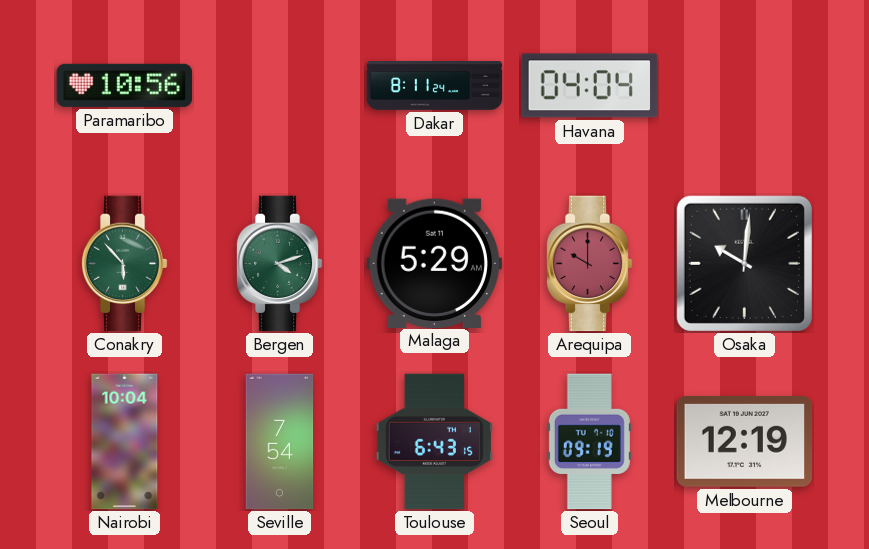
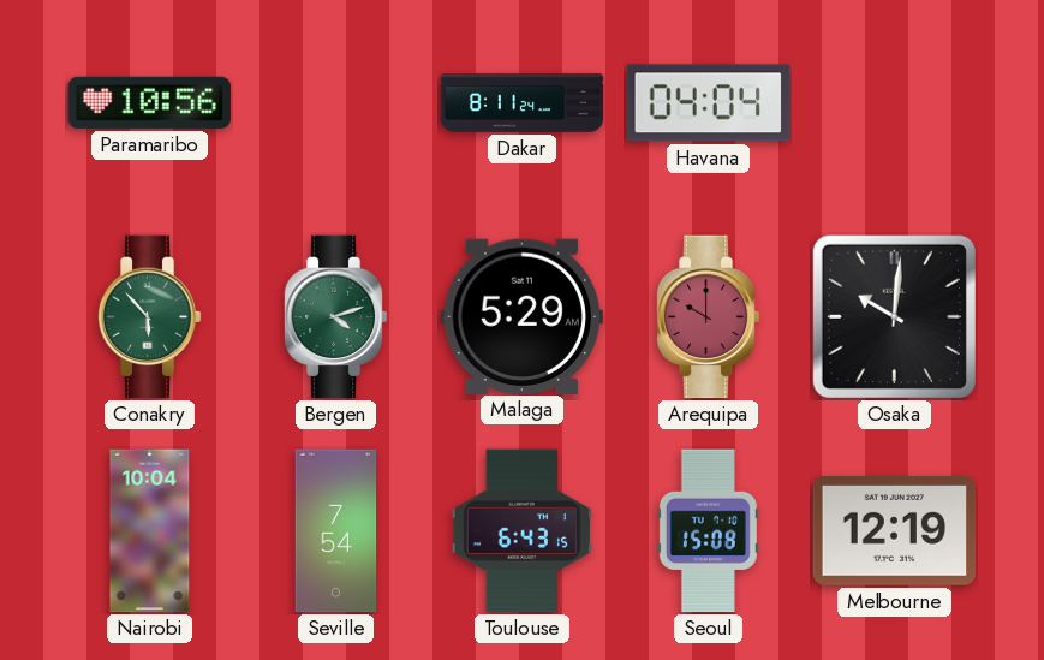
Seoul: 09:19 -> 15:08 (708, 531)
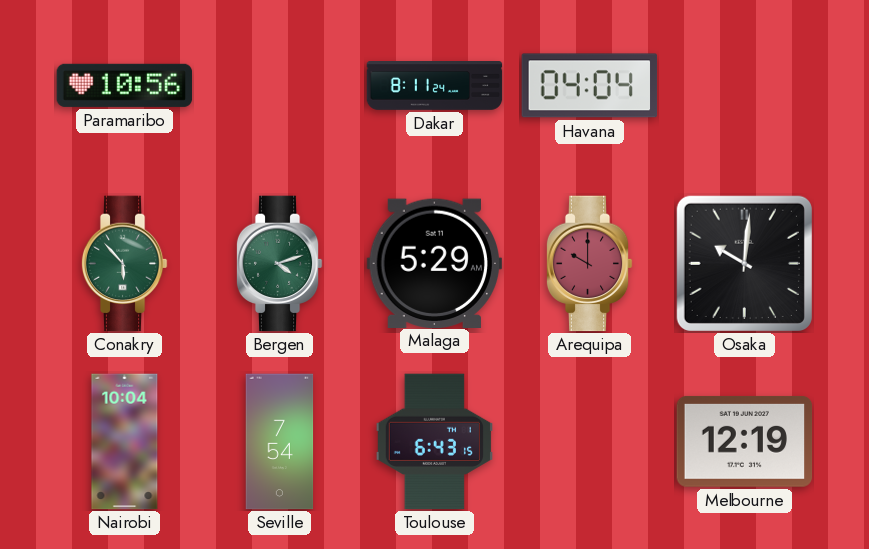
Seoul: 15:08 -> none (708, 531)
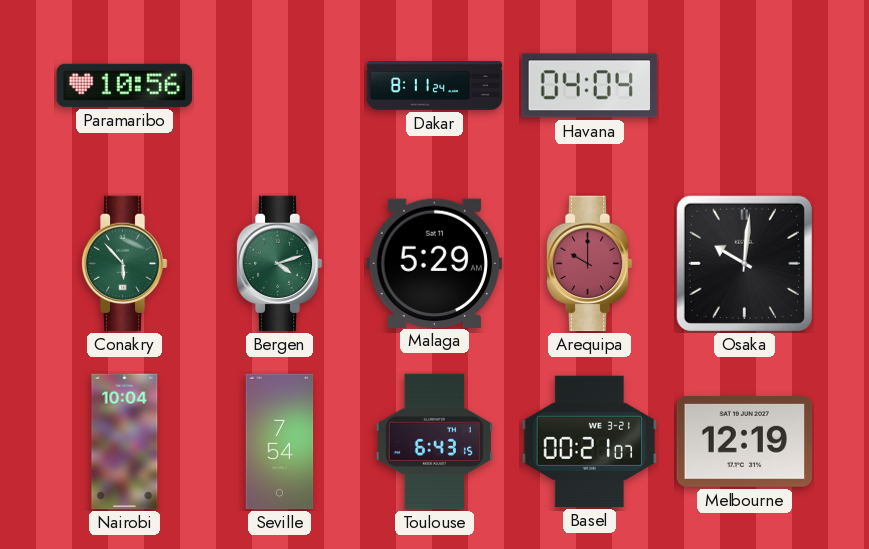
Basel: none -> 00:21 (590, 441)
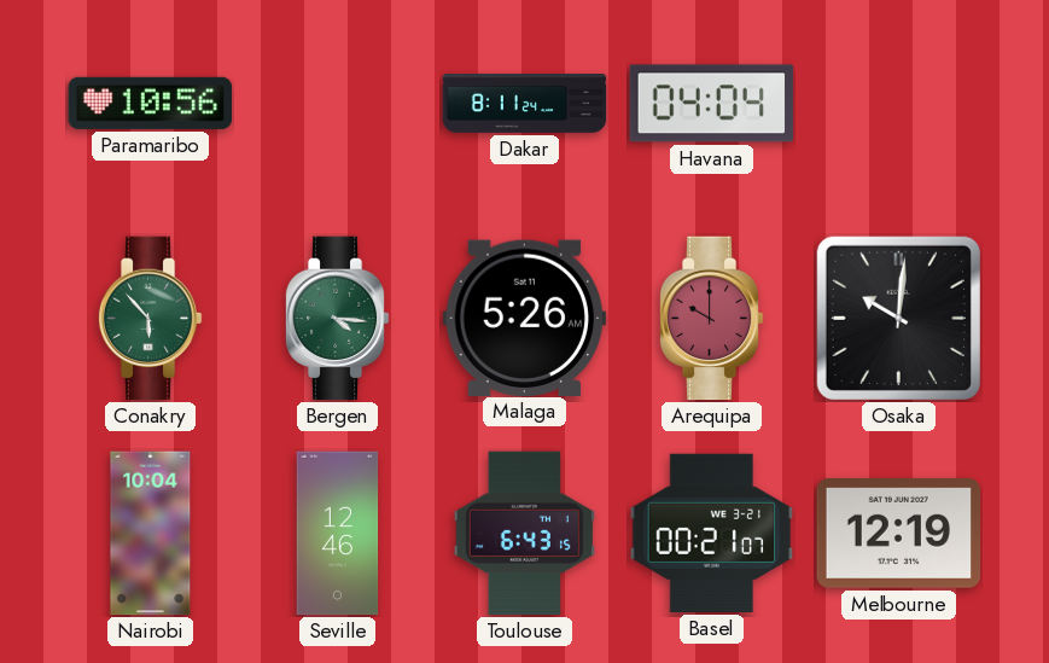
Bergen: 4:12 -> 4:16 (337, 319)
Malaga: 5:29 -> 5:26 (524, 318)
Seville: 7:54 -> 12:46 (338, 534)
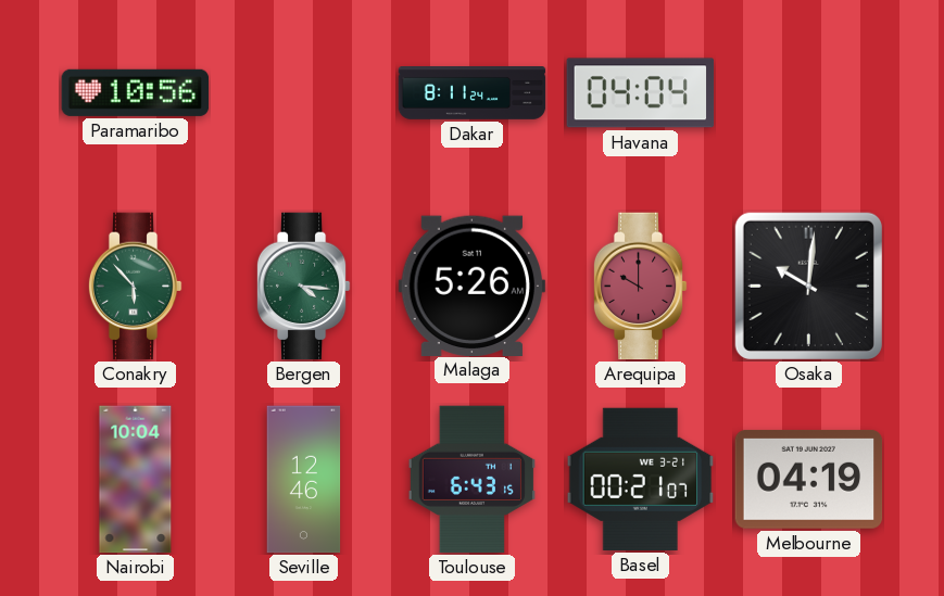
Melbourne: 12:19 -> 04:19 (809, 479)
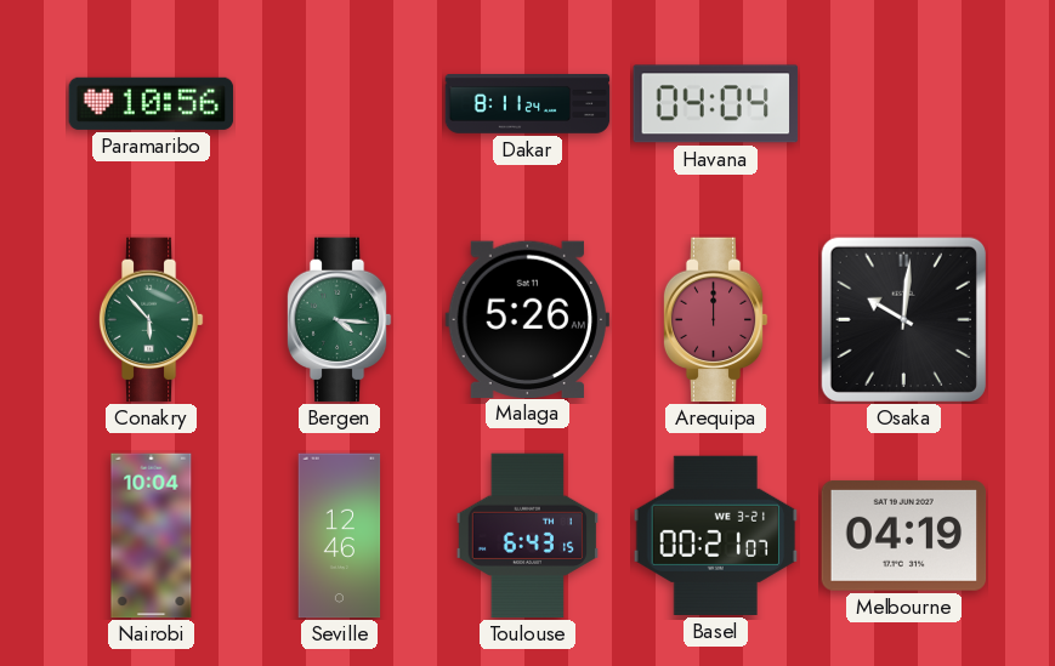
Arequipa: 10:00 -> 12:00 (715, 320)
